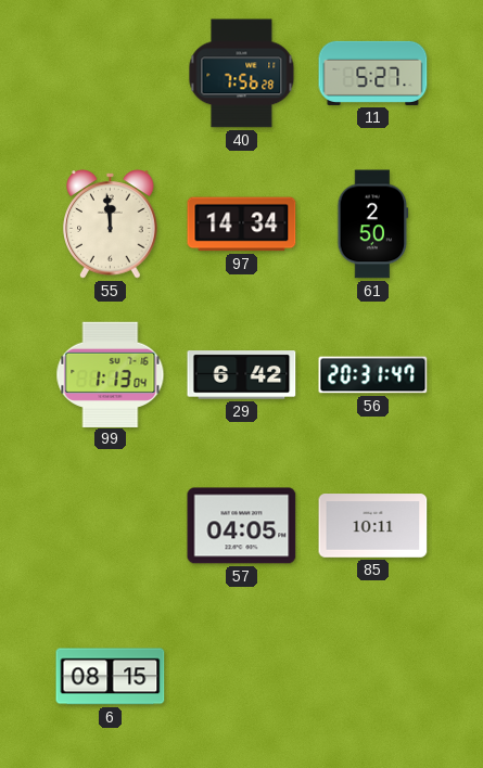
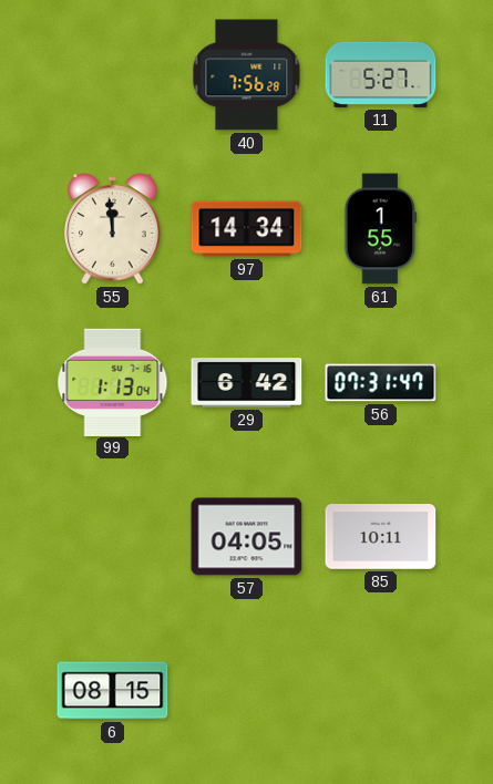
61: 2:50 -> 1:55 (381, 229)
56: 20:31 -> 07:31 (381, 383)
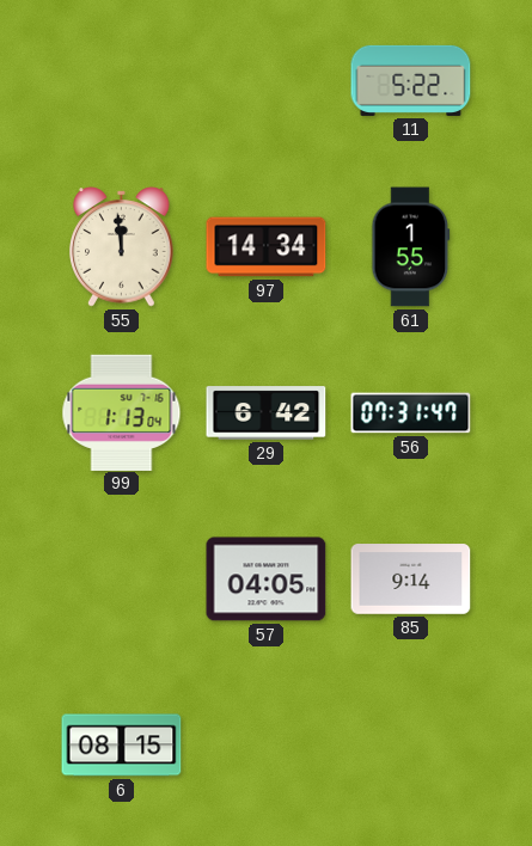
40: 7:56 -> none (247, 75)
11: 5:27 -> 5:22 (411, 80)
85: 10:11 -> 9:14 (411, 580)
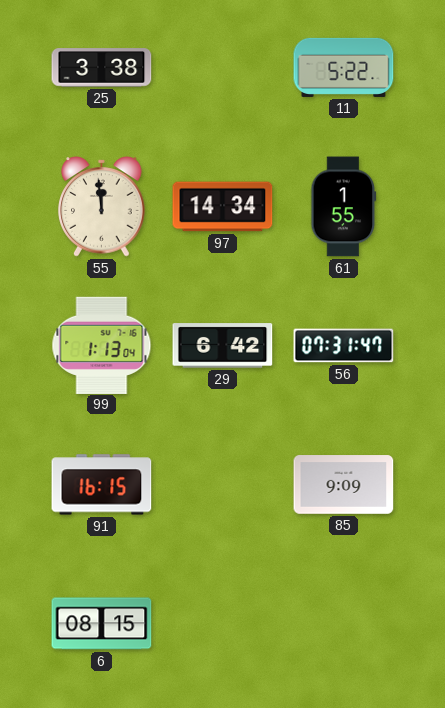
25: none -> 3:38 (102, 68)
91: none -> 16:15 (102, 485)
57: 04:05 -> none (267, 580)
85: 9:14 -> 9:09 (344, 485)
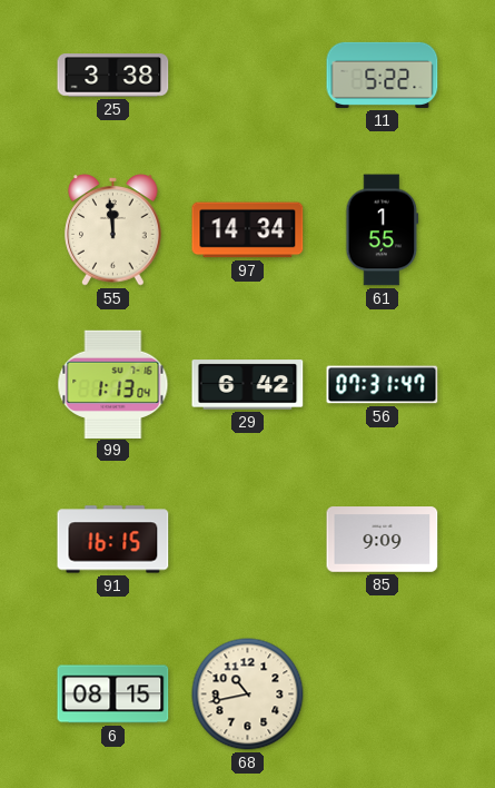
68: none -> 10:43 (248, 695)
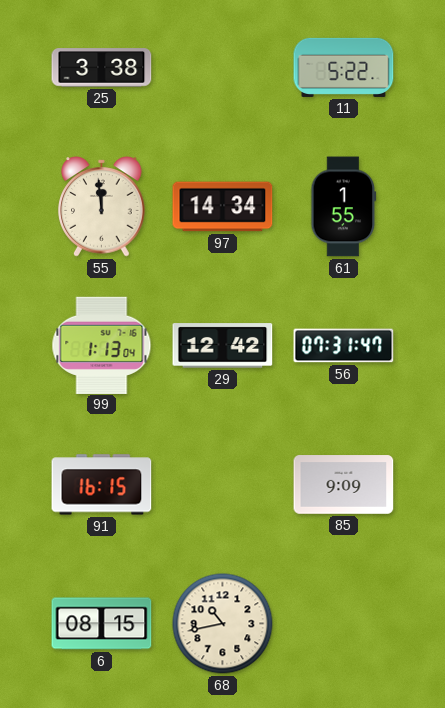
29: 6:42 -> 12:42 (223, 346)
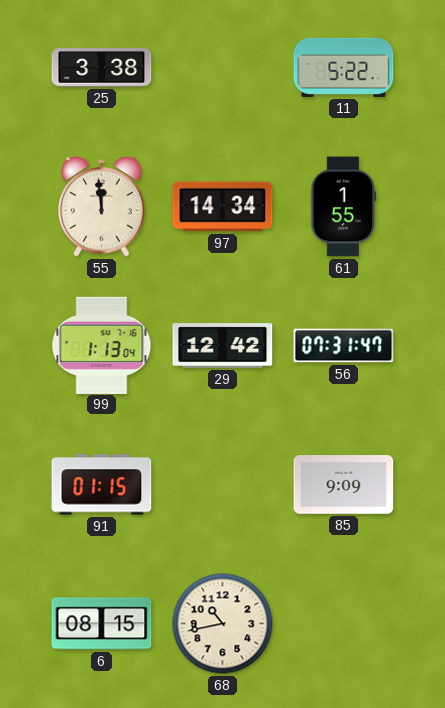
91: 16:15 -> 01:15 (102, 485)
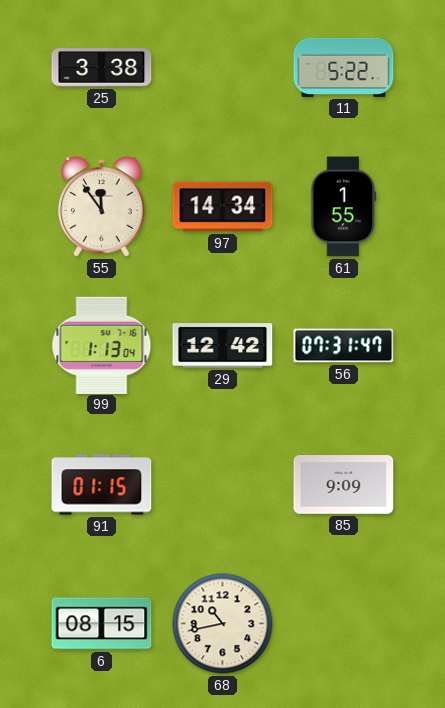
55: 11:59 -> 11:54 (102, 207)
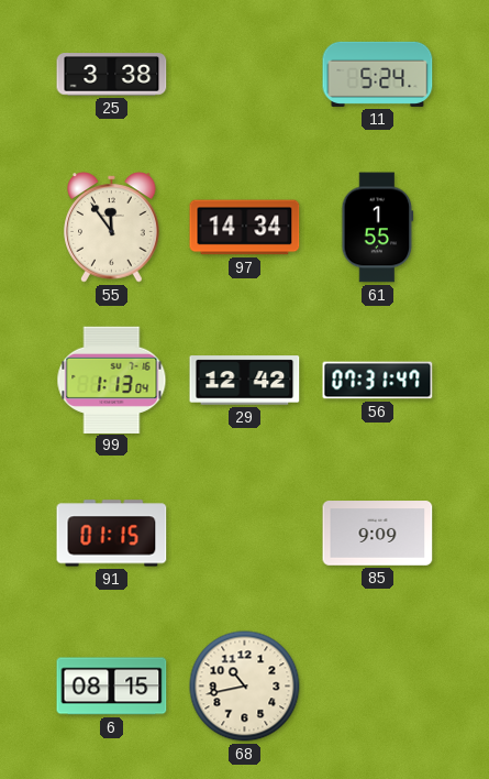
11: 5:22 -> 5:24 (378, 74)
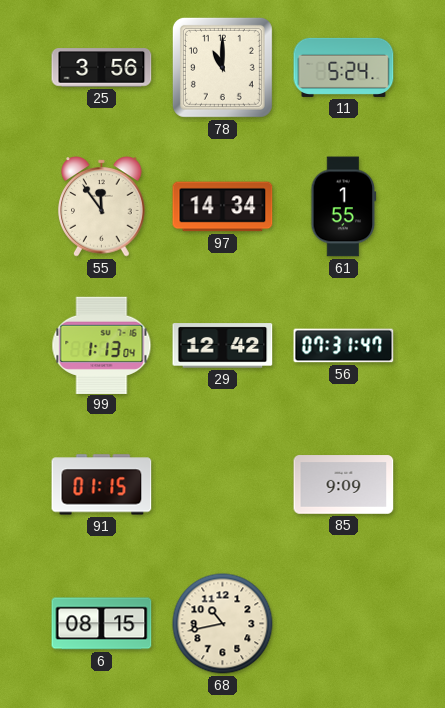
25: 3:38 -> 3:56 (102, 68)
78: none -> 11:00 (222, 67)
